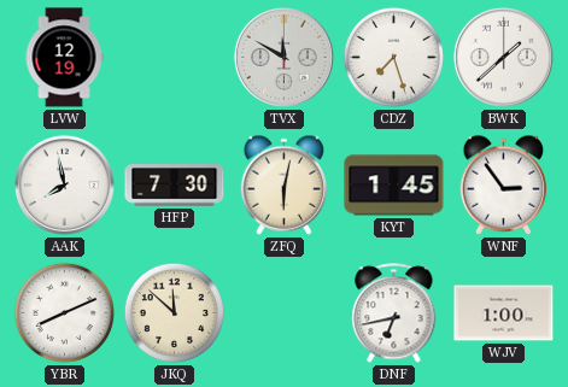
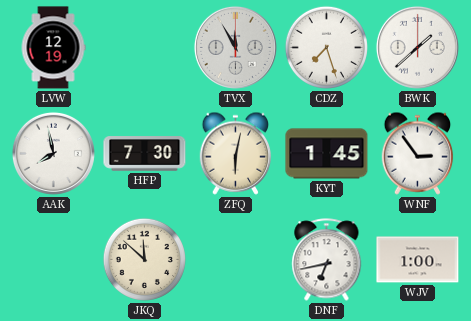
TVX: 11:50 -> 11:55 (235, 47)
YBR: 8:11 -> none (64, 312)
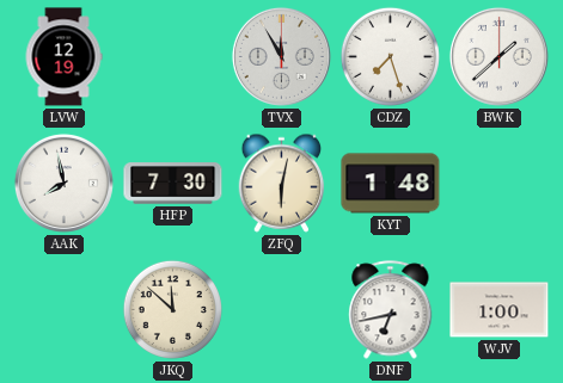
KYT: 1:45 -> 1:48 (391, 184)
WNF: 2:54 -> none (418, 153)
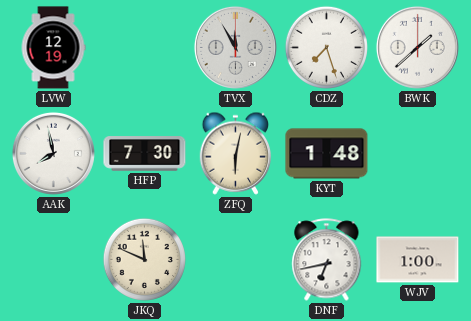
JKQ: 11:52 -> 11:49 (144, 259)
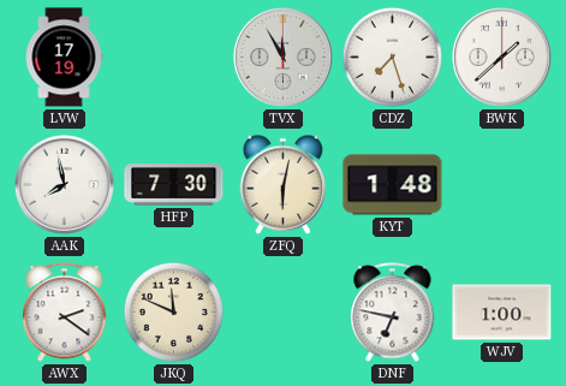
LVW: 12:19 -> 17:19 (64, 58)
AWX: none -> 2:21 (65, 313)
DNF: 6:43 -> 6:47 (393, 313)
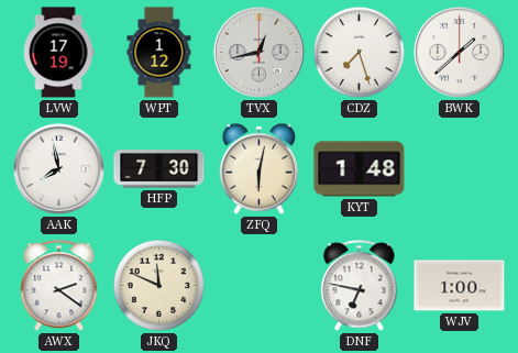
WPT: none -> 1:12 (159, 53)
TVX: 11:55 -> 12:43 (258, 52)
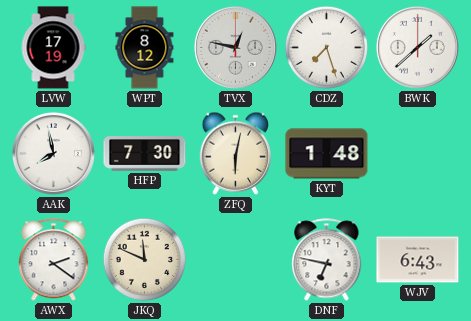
WPT: 1:12 -> 8:12 (145, 48)
TVX: 12:43 -> 12:47 (235, 47)
WJV: 1:00 -> 6:43 (418, 260)
